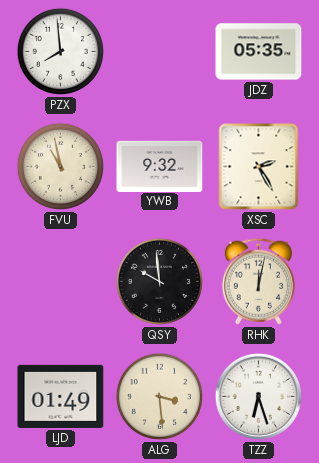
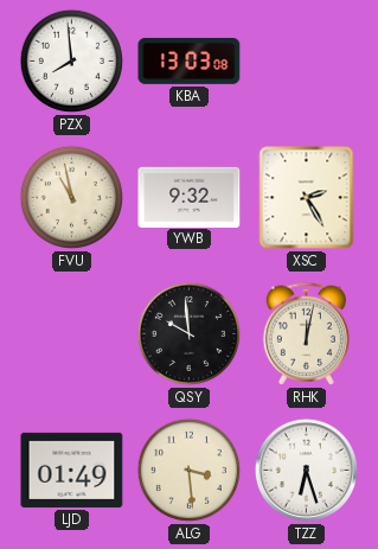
KBA: none -> 13:03 (190, 60)
JDZ: 05:35 -> none (259, 52)
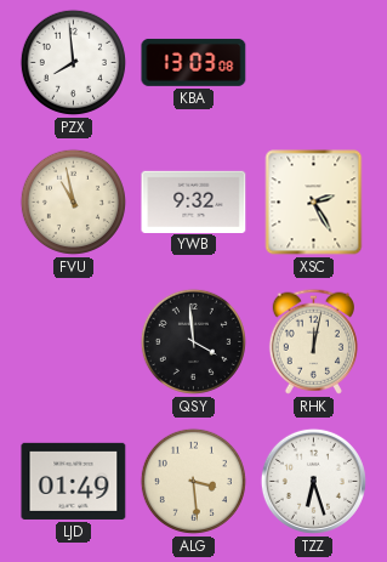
QSY: 9:59 -> 3:59 (193, 341)
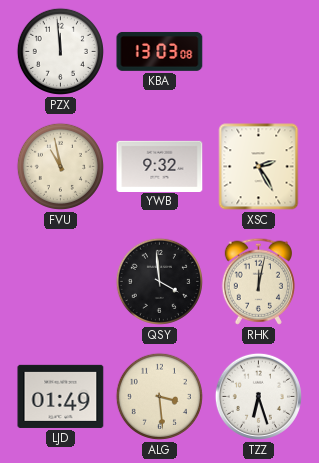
PZX: 7:59 -> 11:59 (60, 51)
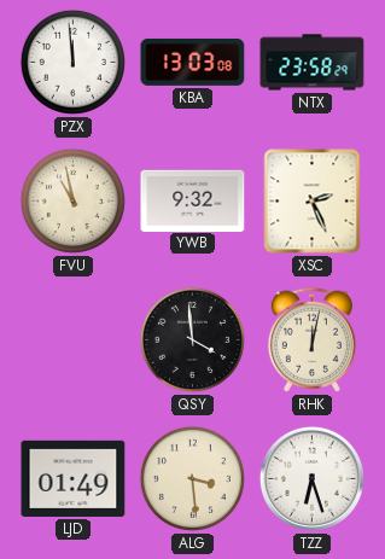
NTX: none -> 23:58 (313, 63)
XSC: 2:25 -> 2:26 (313, 202)
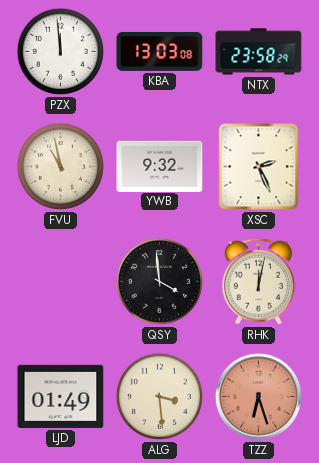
TZZ dial: white -> salmon (258, 396)
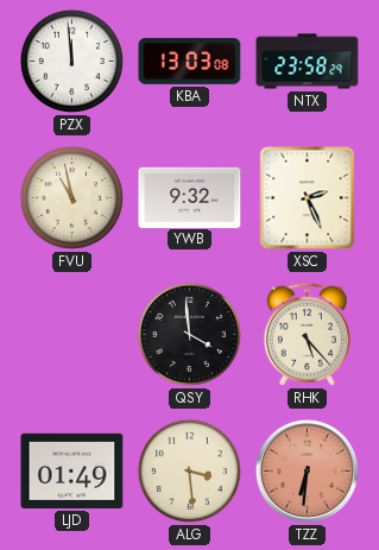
RHK: 12:02 -> 5:23 (307, 334)
TZZ: 6:27 -> 6:31 (307, 470)
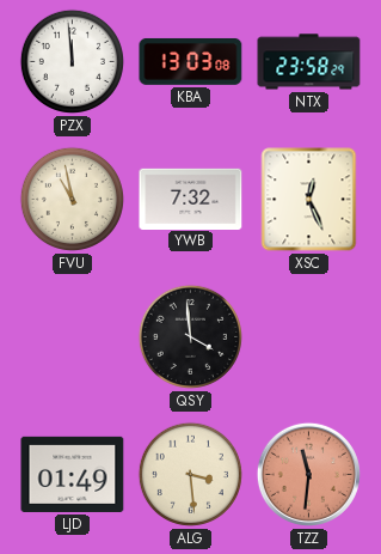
YWB: 9:32 -> 7:32 (191, 199)
XSC: 2:26 -> 12:26 (309, 200)
RHK: 5:23 -> none (307, 334)
TZZ: 6:31 -> 11:31 (308, 474)
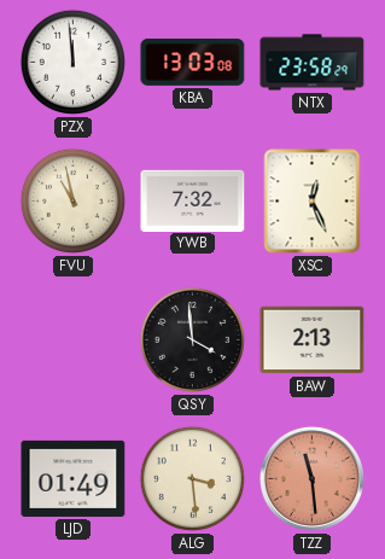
BAW: none -> 2:13 (313, 340)
TZZ: 11:31 -> 11:29 (311, 478)
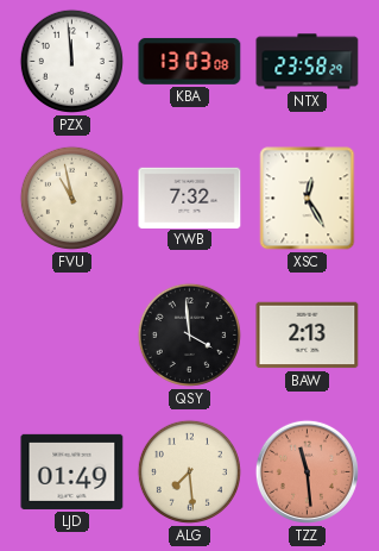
XSC: 12:26 -> 12:25 (308, 199)
ALG: 3:29 -> 7:29 (189, 471)
